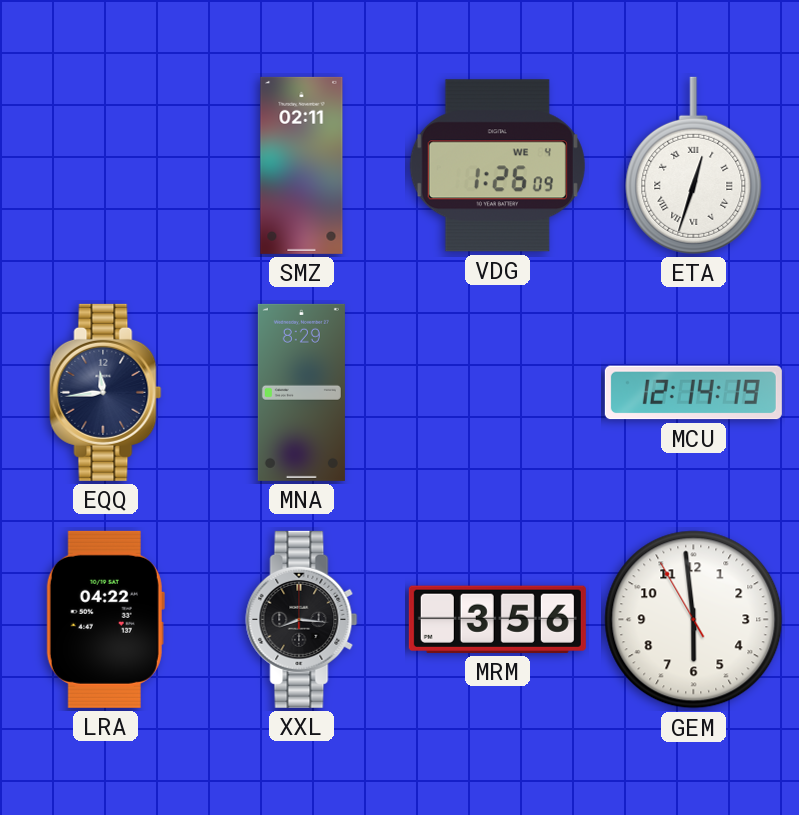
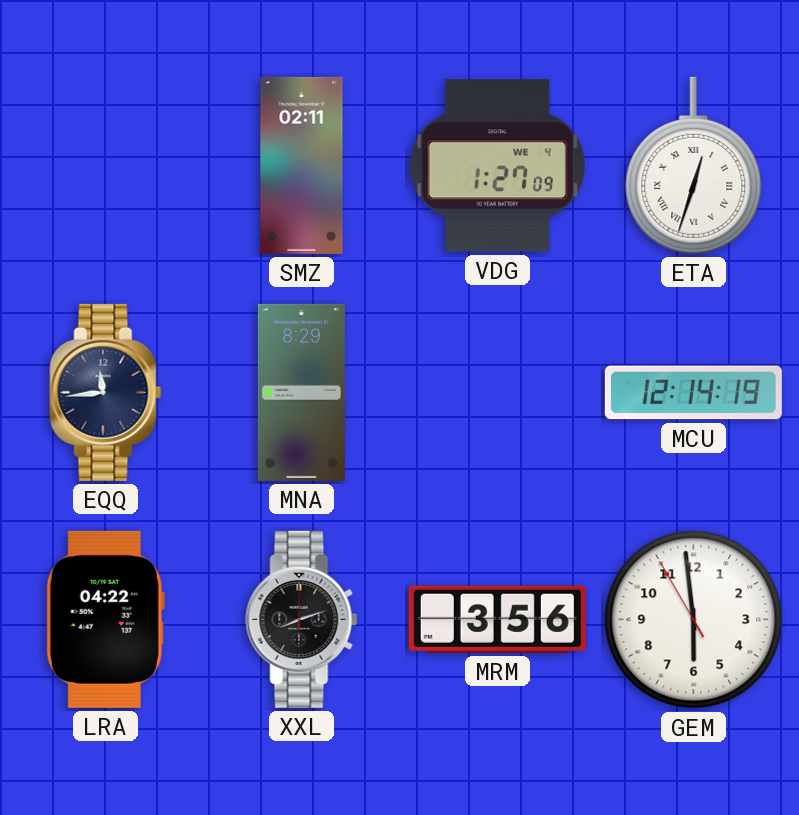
VDG: 1:26 -> 1:27 (497, 166)
XXL: 8:16 -> 8:12 (302, 619)
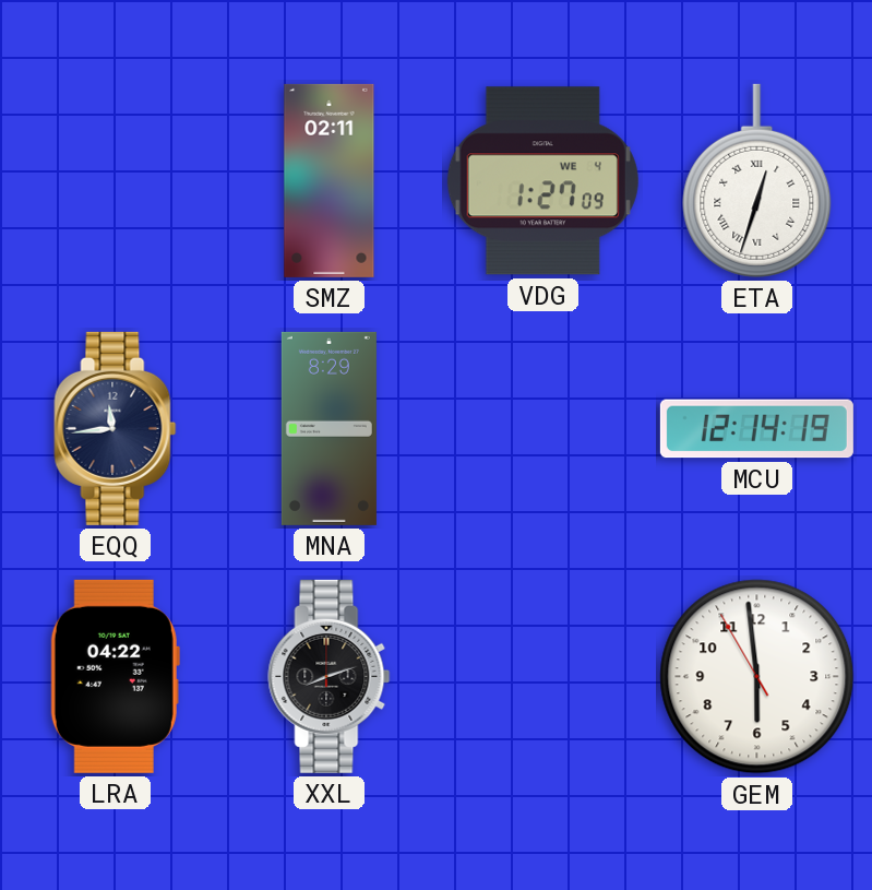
MRM: 3:56 -> none (497, 619)
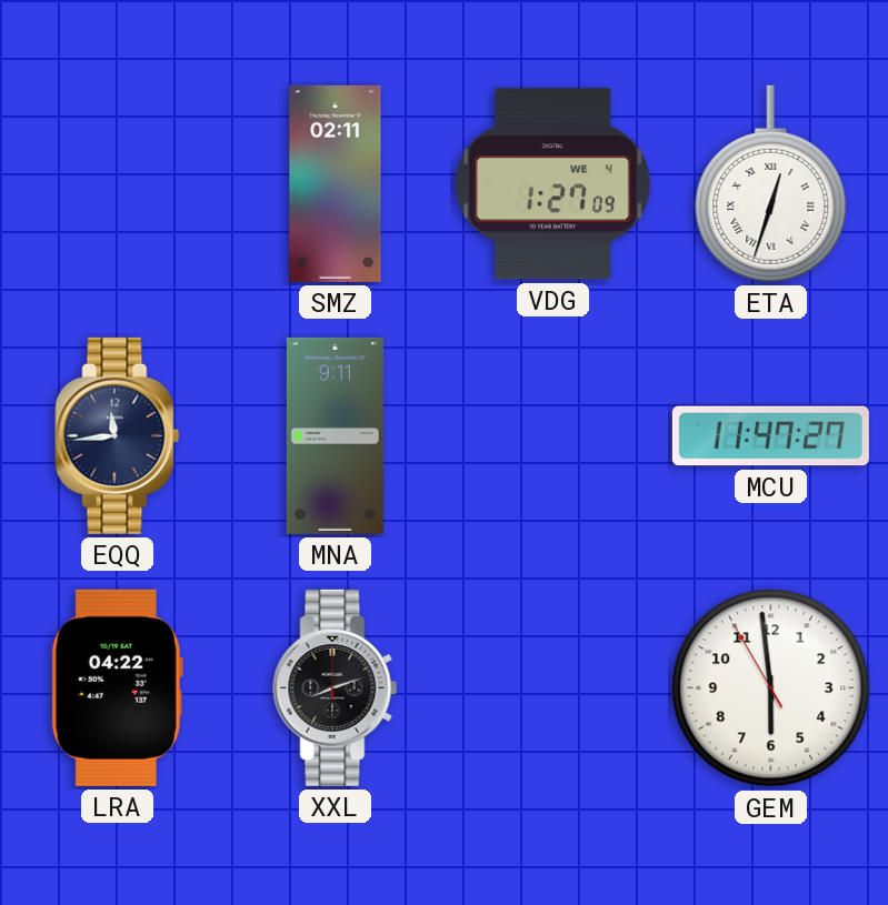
MNA: 8:29 -> 9:11 (335, 435)
MCU: 12:14 -> 11:47 (770, 436)
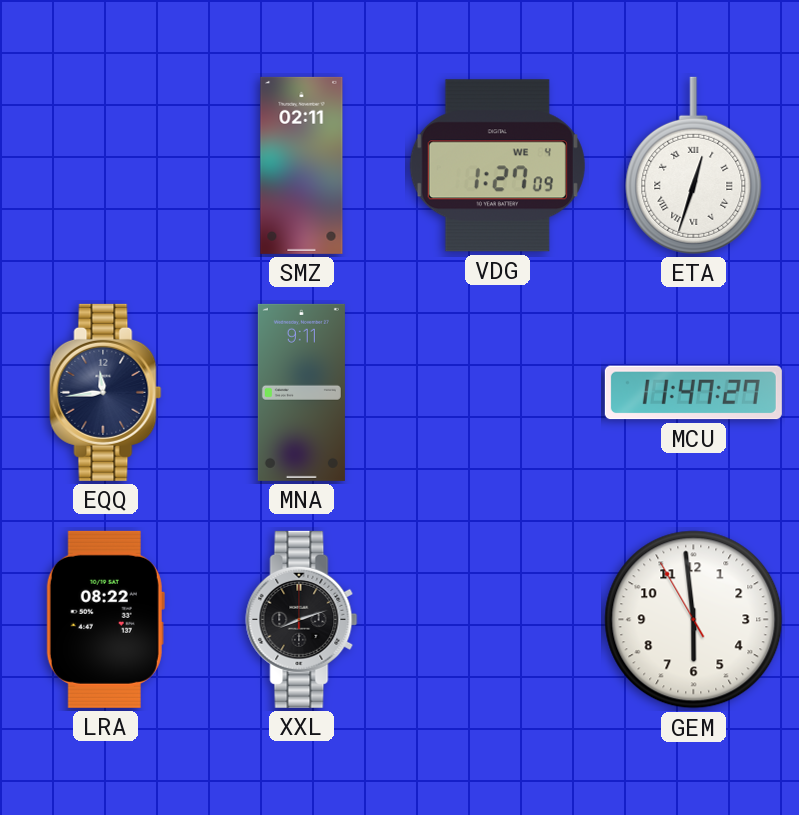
LRA: 04:22 -> 08:22 (105, 619)
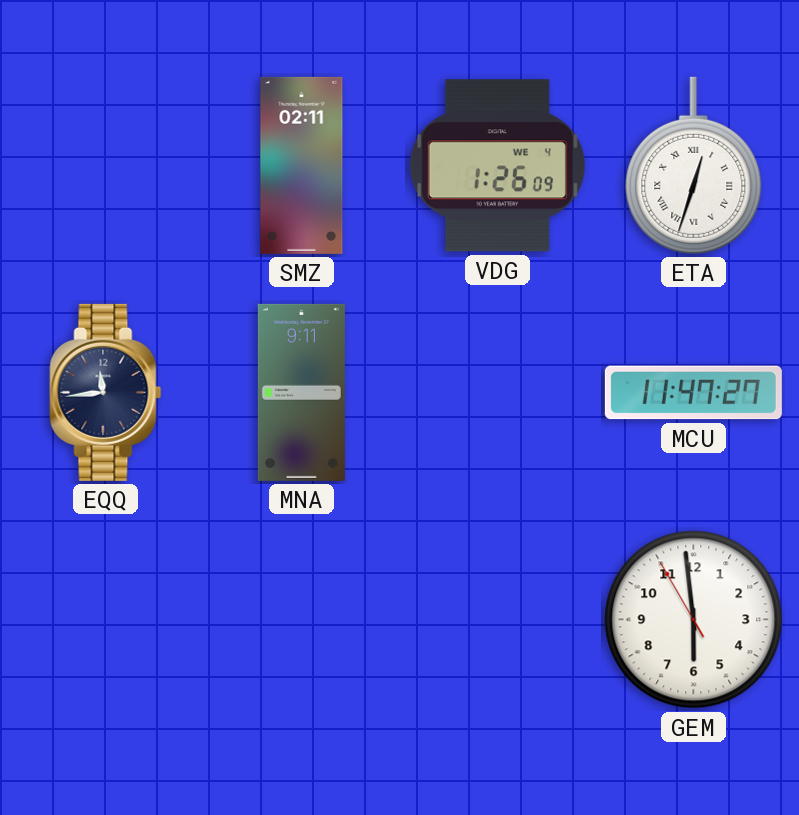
VDG: 1:27 -> 1:26 (497, 166)
LRA: 08:22 -> none (105, 619)
XXL: 8:12 -> none (302, 619)
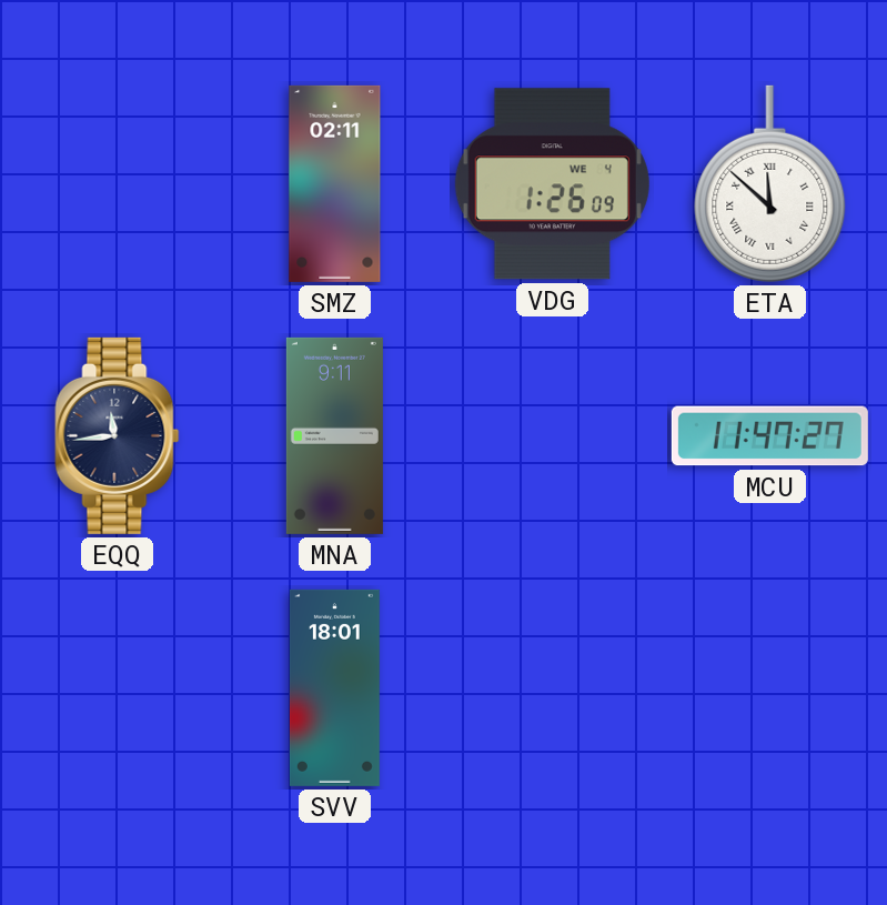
ETA: 12:33 -> 11:52 (770, 183)
SVV: none -> 18:01 (334, 687)
GEM: 5:58 -> none (694, 620)
